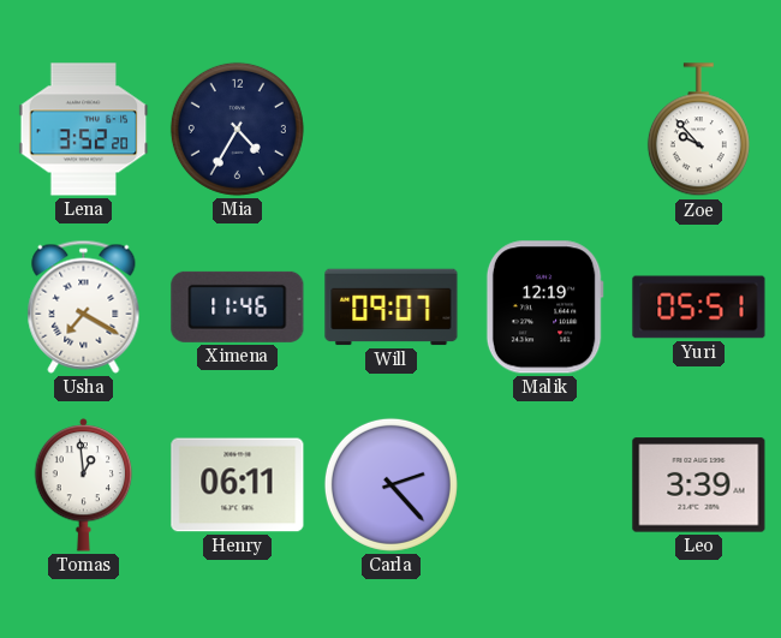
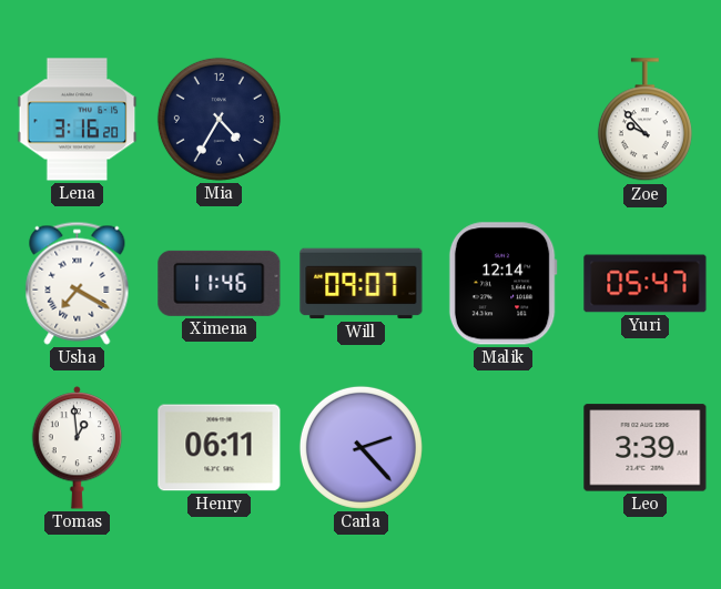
Lena: 3:52 -> 3:16 (78, 120)
Malik: 12:19 -> 12:14 (502, 284)
Yuri: 05:51 -> 05:47 (646, 284)
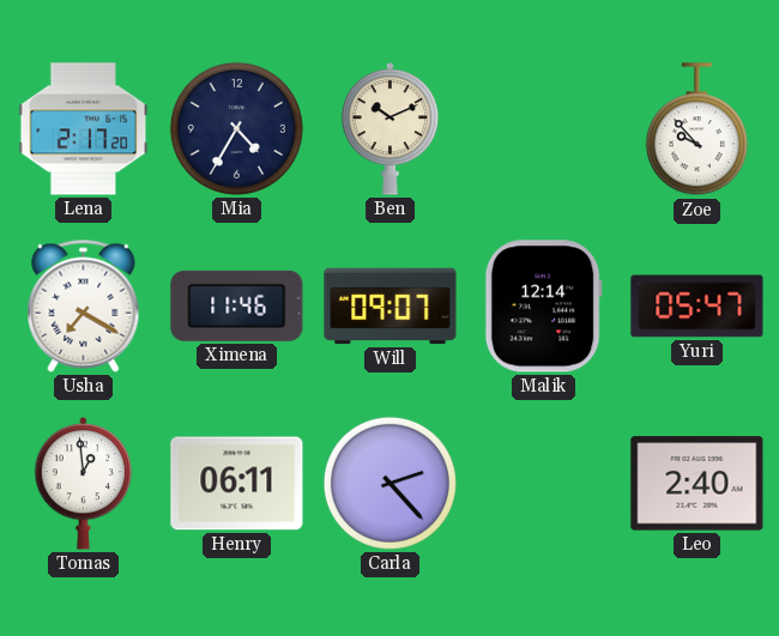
Lena: 3:16 -> 2:17 (84, 129)
Ben: none -> 10:11 (391, 129)
Leo: 3:39 -> 2:40 (698, 484)
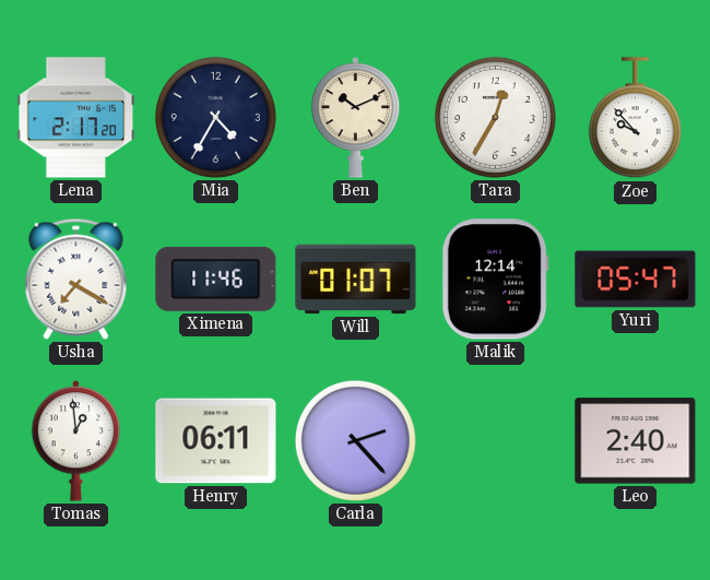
Tara: none -> 12:35 (495, 117)
Will: 09:07 -> 01:07 (356, 280)
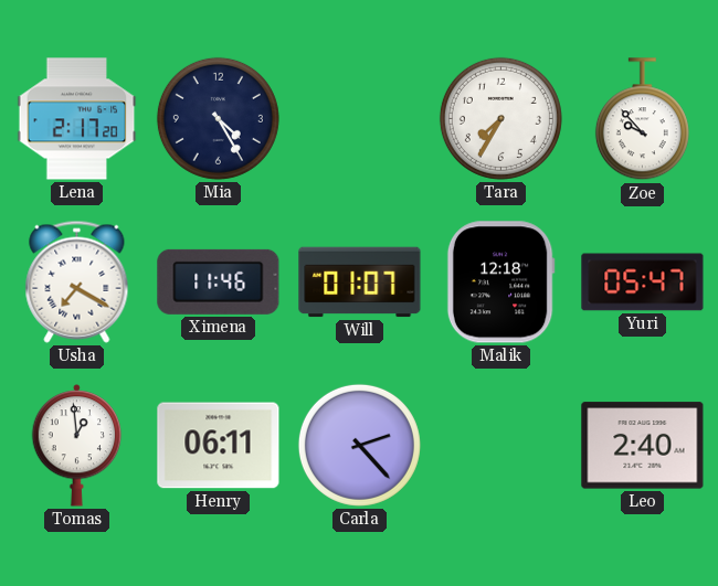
Mia: 4:35 -> 4:25 (218, 118)
Ben: 10:11 -> none (356, 118)
Tara: 12:35 -> 7:35 (500, 118)
Malik: 12:14 -> 12:18 (500, 283)
